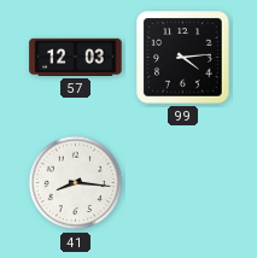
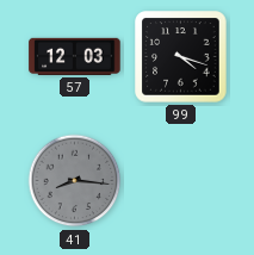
99: 4:14 -> 4:18 (181, 57)
41 dial: white -> grey (75, 181)
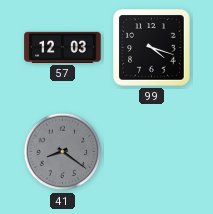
41: 8:16 -> 8:21 (63, 152)
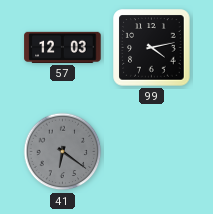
99: 4:18 -> 4:13 (152, 48)
41: 8:21 -> 6:21 (63, 152)
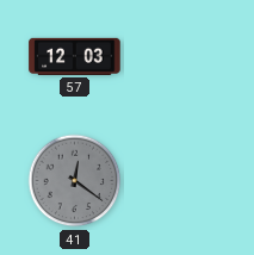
99: 4:13 -> none (152, 48)
41: 6:21 -> 12:21 (75, 181)
